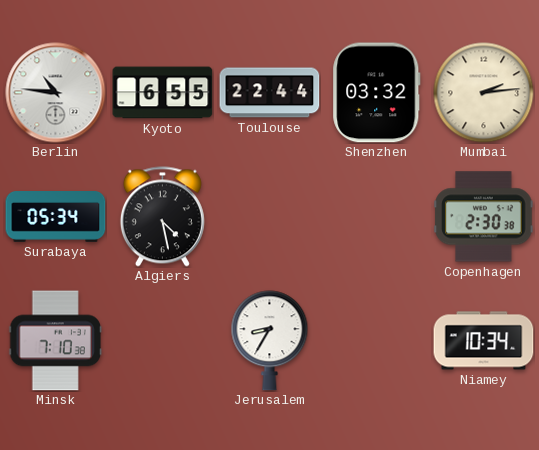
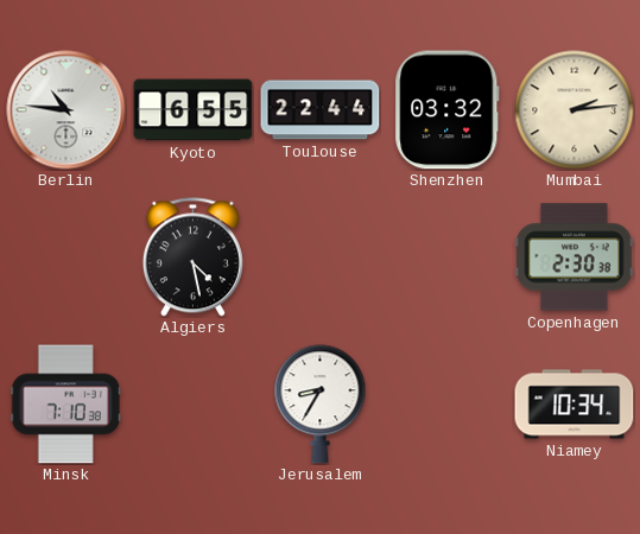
Surabaya: 05:34 -> none (56, 217)
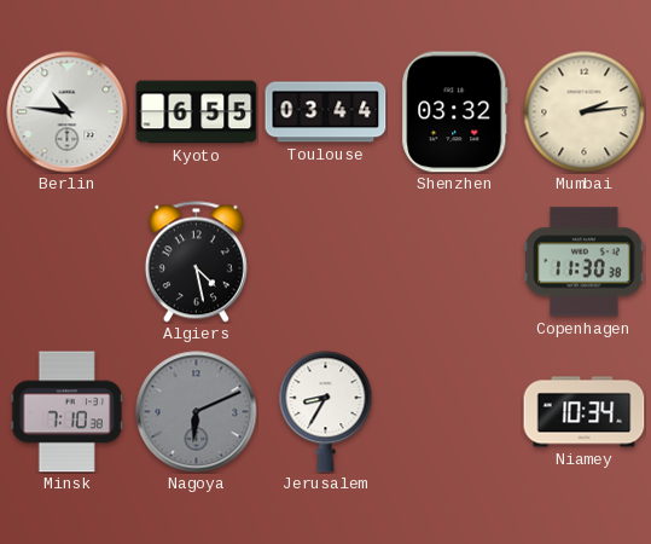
Toulouse: 22:44 -> 03:44 (326, 112)
Copenhagen: 2:30 -> 11:30 (585, 262)
Nagoya: none -> 6:11 (197, 412)
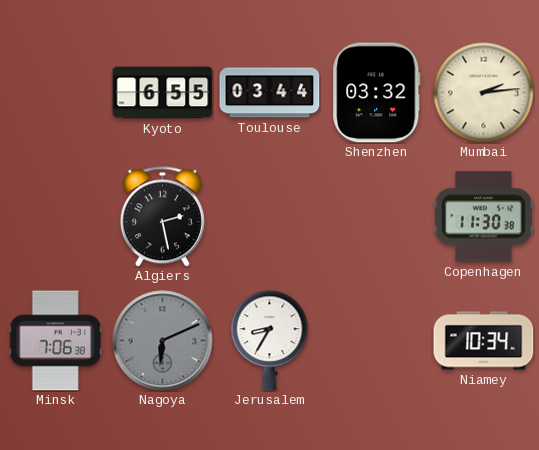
Berlin: 10:46 -> none (68, 112)
Algiers: 4:28 -> 2:28 (162, 217)
Minsk: 7:10 -> 7:06 (55, 341)
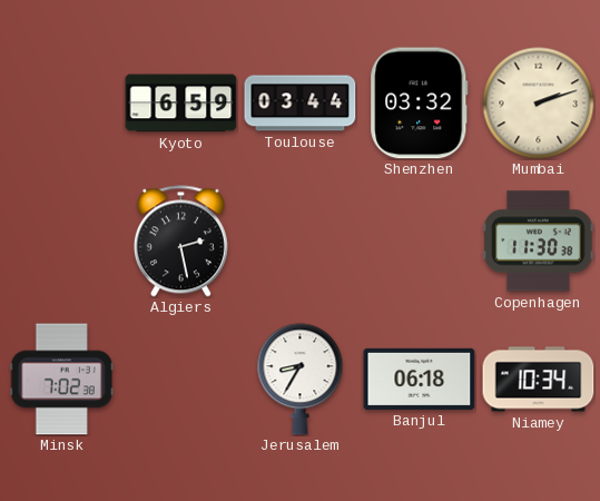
Kyoto: 6:55 -> 6:59 (181, 104)
Mumbai: 2:14 -> 2:12 (539, 104)
Minsk: 7:06 -> 7:02 (61, 380)
Nagoya: 6:11 -> none (163, 341)
Banjul: none -> 06:18 (420, 379)
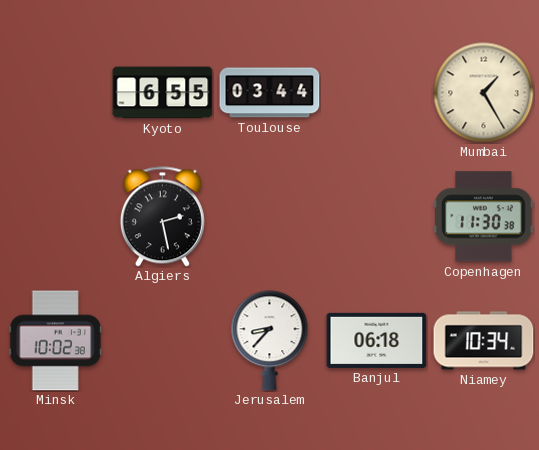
Kyoto: 6:59 -> 6:55 (163, 93)
Shenzhen: 03:32 -> none (420, 104)
Mumbai: 2:12 -> 1:25 (484, 93)
Minsk: 7:02 -> 10:02 (55, 341)
Jerusalem: 8:35 -> 8:37 (270, 341)
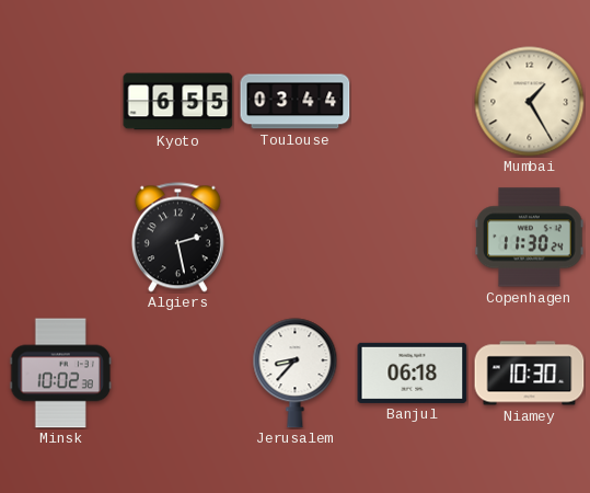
Copenhagen: 11:30:38 -> 11:30:24 (530, 238)
Niamey: 10:34 -> 10:30 (530, 374)
